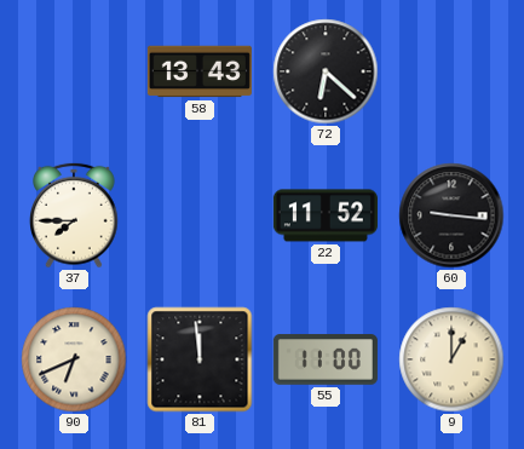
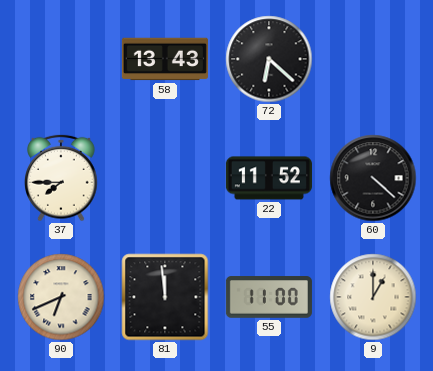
60: 9:16 -> 4:22 (373, 178)
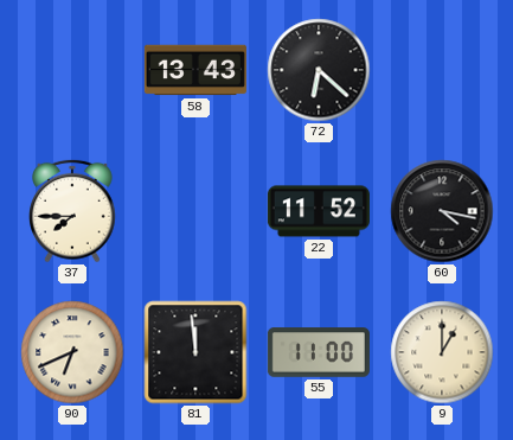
60: 4:22 -> 4:17 (442, 211)
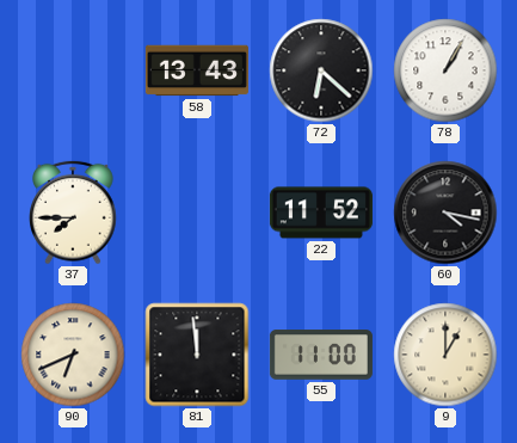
78: none -> 1:05 (445, 70)
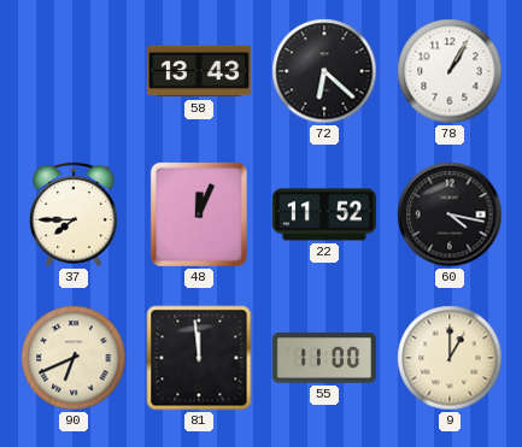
48: none -> 12:04 (199, 214)
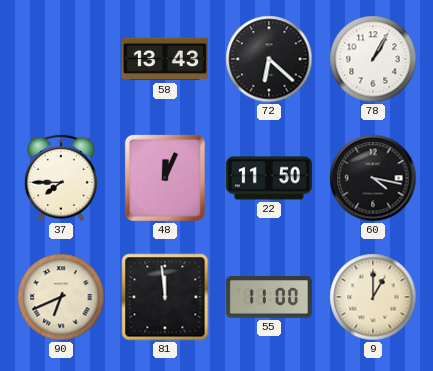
22: 11:52 -> 11:50 (269, 178)
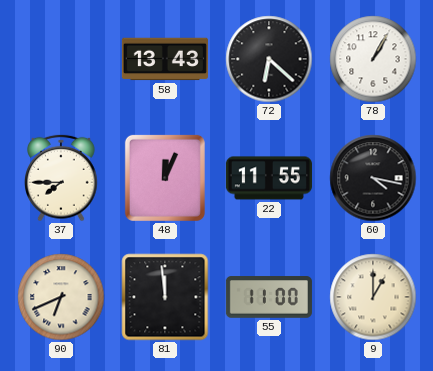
22: 11:50 -> 11:55 (269, 178)
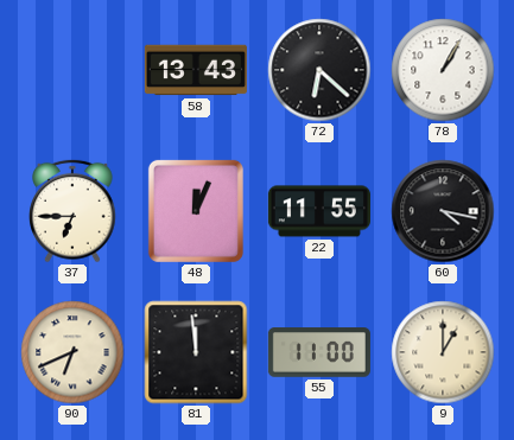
37: 7:45 -> 6:45 (74, 211)
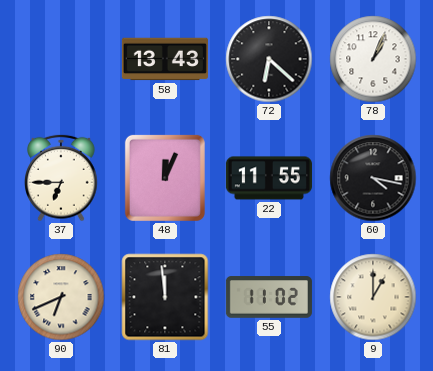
78: 1:05 -> 1:04 (373, 59)
55: 11:00 -> 11:02 (269, 297)
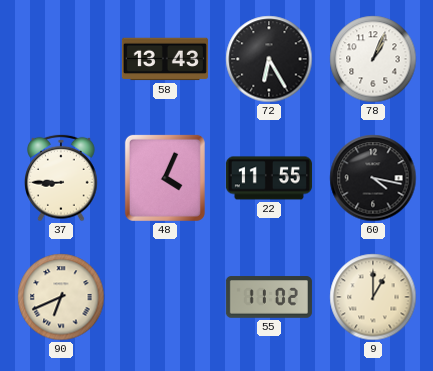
72: 6:22 -> 6:25 (269, 59)
37: 6:45 -> 8:45 (62, 178)
48: 12:04 -> 4:04 (165, 178)
81: 11:59 -> none (165, 297)
